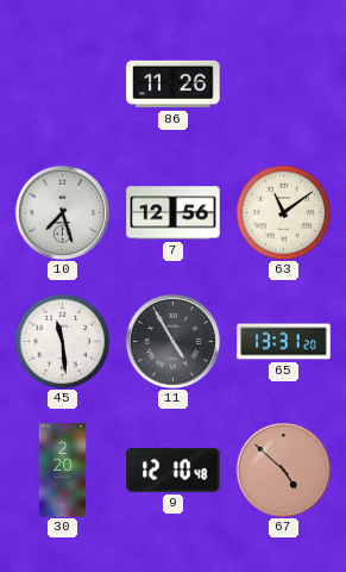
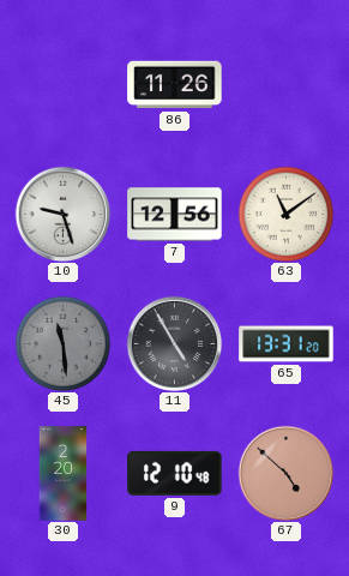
10: 7:27 -> 9:27 (62, 214)
45 dial: white -> grey (62, 343)
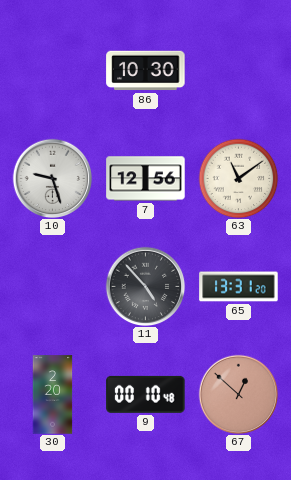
86: 11:26 -> 10:30 (146, 71)
45: 11:29 -> none (62, 343)
11: 4:55 -> 4:53 (145, 286)
9: 12:10 -> 00:10 (146, 394)
67: 4:52 -> 12:52 (238, 394)
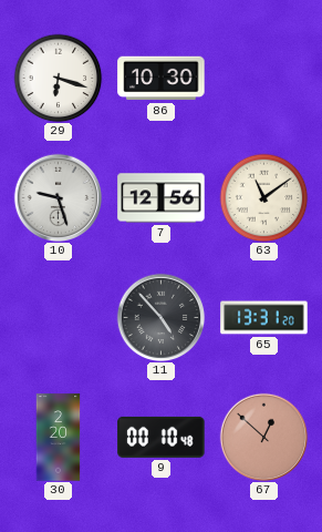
29: none -> 6:18 (58, 78)
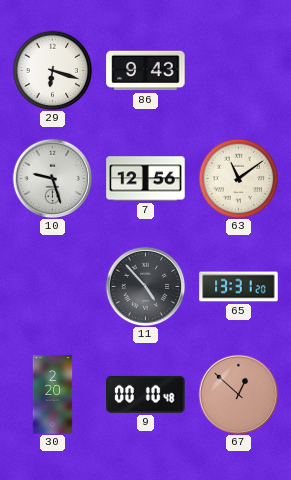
86: 10:30 -> 9:43 (146, 71)
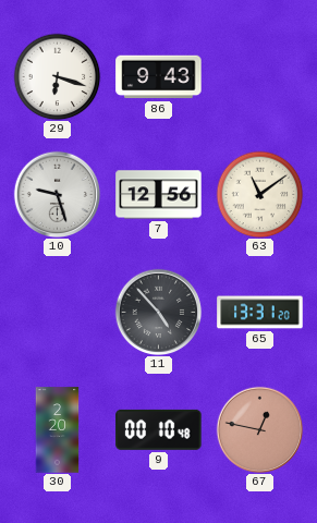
67: 12:52 -> 12:47 (259, 429)
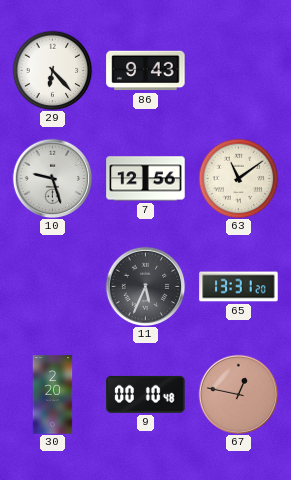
29: 6:18 -> 6:23 (52, 70)
11: 4:53 -> 5:34 (145, 286)
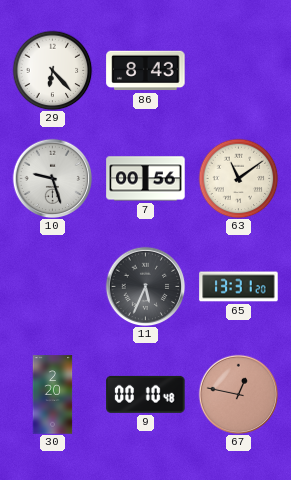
86: 9:43 -> 8:43 (146, 71)
7: 12:56 -> 00:56 (146, 179)
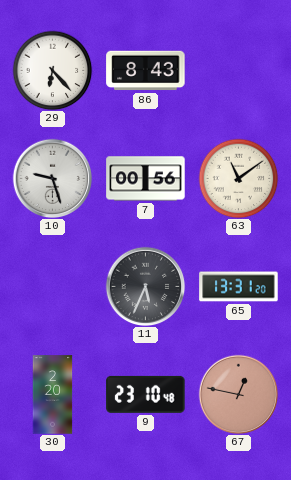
9: 00:10 -> 23:10 (146, 394)
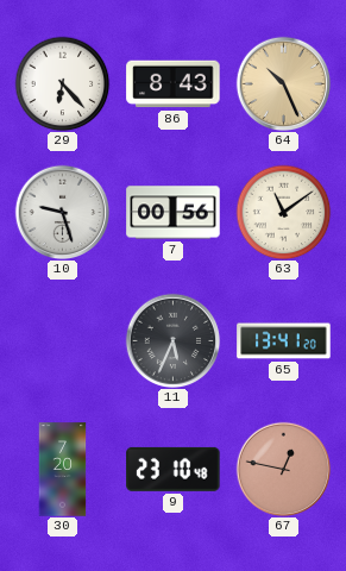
64: none -> 10:26 (283, 83)
65: 13:31 -> 13:41 (284, 341)
30: 2:20 -> 7:20 (63, 470)
